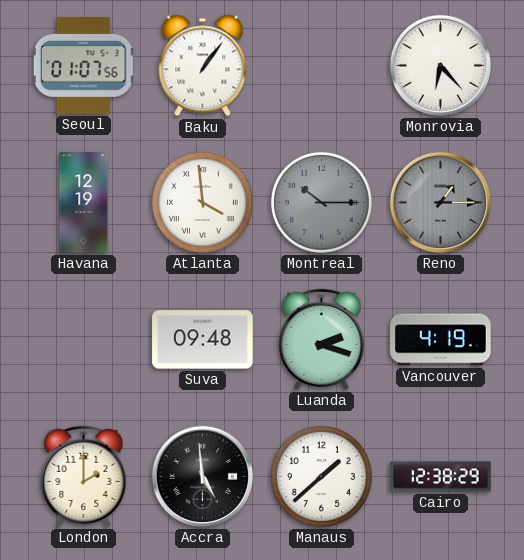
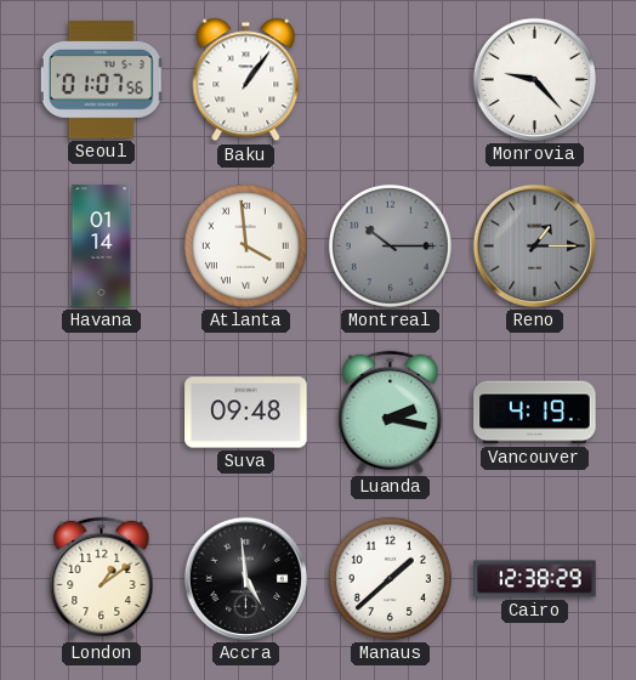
Monrovia: 6:23 -> 9:23 (534, 79)
Havana: 12:19 -> 01:14 (102, 246)
Luanda: 2:18 -> 2:17 (391, 412)
London: 2:00 -> 1:09 (102, 578)
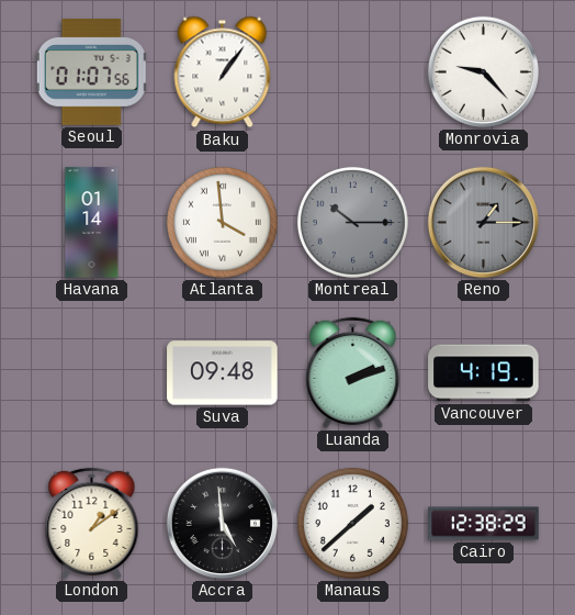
Luanda: 2:17 -> 2:12 (353, 372)
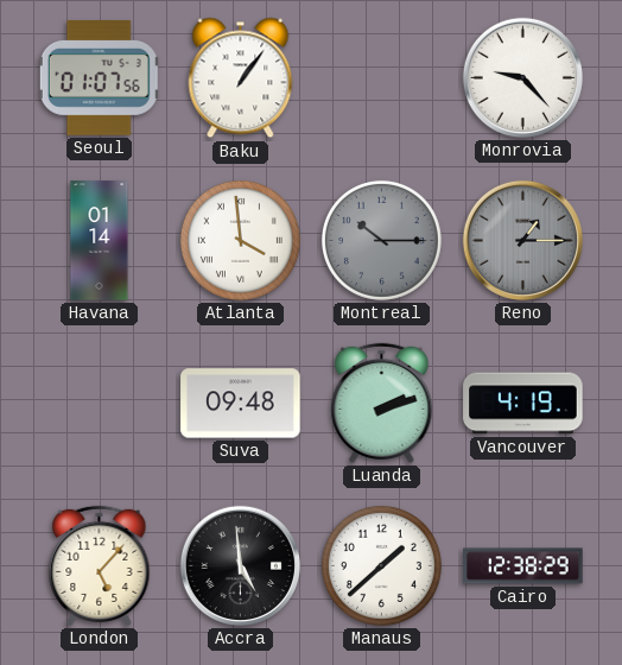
London: 1:09 -> 5:07 (100, 565)
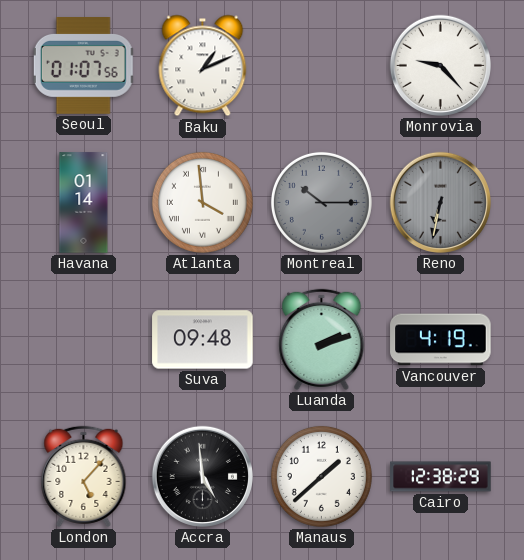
Baku: 1:06 -> 1:11 (203, 66)
Reno: 1:15 -> 6:32 (440, 202)
